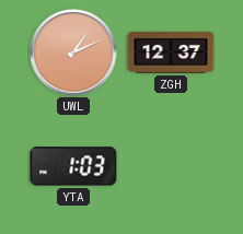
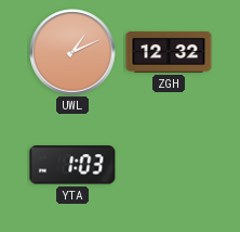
ZGH: 12:37 -> 12:32 (169, 52)
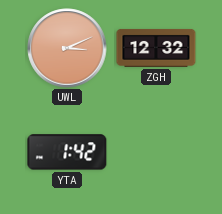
UWL: 1:11 -> 3:11 (67, 48)
YTA: 1:03 -> 1:42 (67, 152)
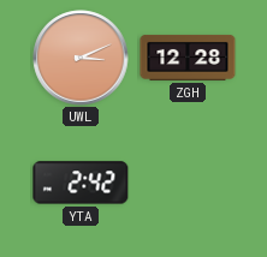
ZGH: 12:32 -> 12:28 (188, 58)
YTA: 1:42 -> 2:42 (81, 183)
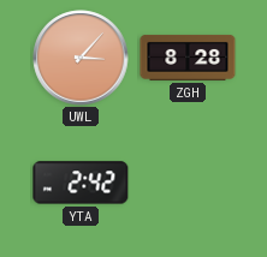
UWL: 3:11 -> 3:07 (81, 58)
ZGH: 12:28 -> 8:28 (188, 58)
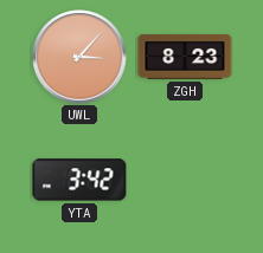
ZGH: 8:28 -> 8:23 (185, 57)
YTA: 2:42 -> 3:42 (79, 180)
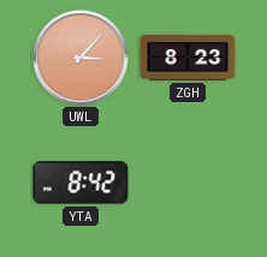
YTA: 3:42 -> 8:42 (81, 183)
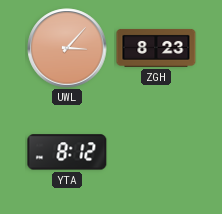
YTA: 8:42 -> 8:12 (67, 152)
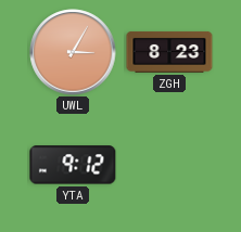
UWL: 3:07 -> 3:05 (73, 52)
YTA: 8:12 -> 9:12 (73, 165)
